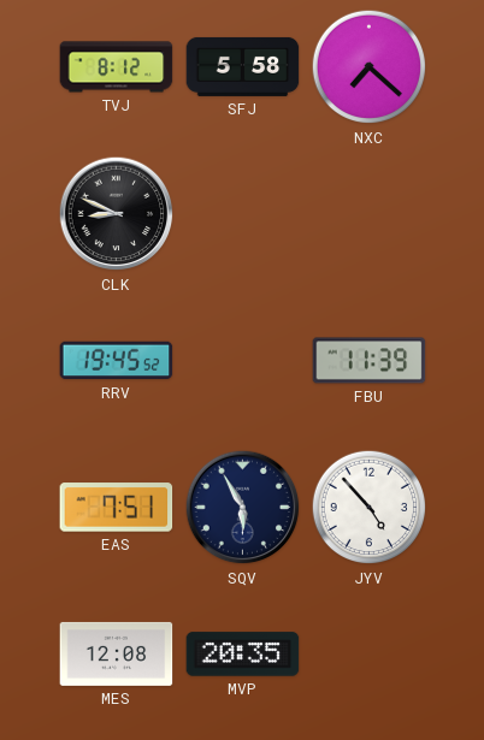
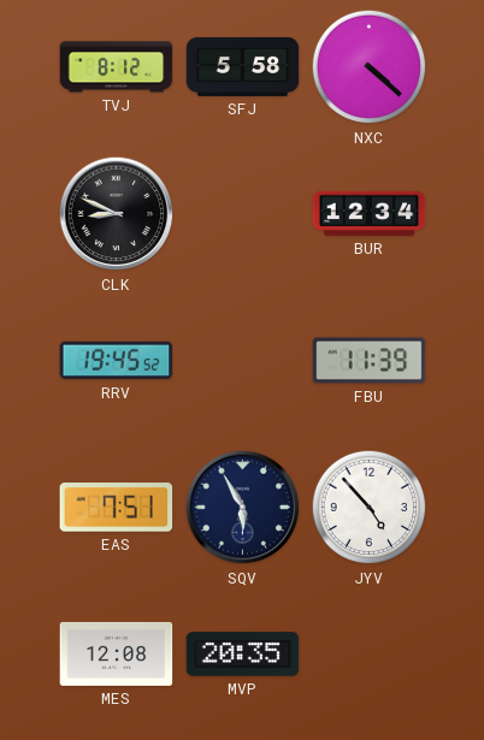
NXC: 7:22 -> 4:22 (370, 67)
BUR: none -> 12:34 (370, 213)
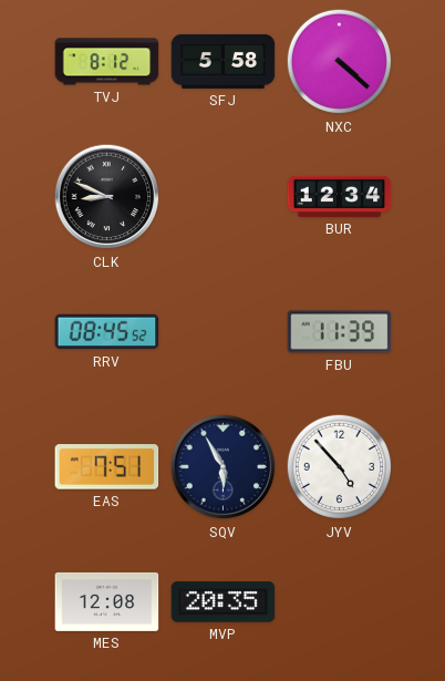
RRV: 19:45 -> 08:45 (107, 332)
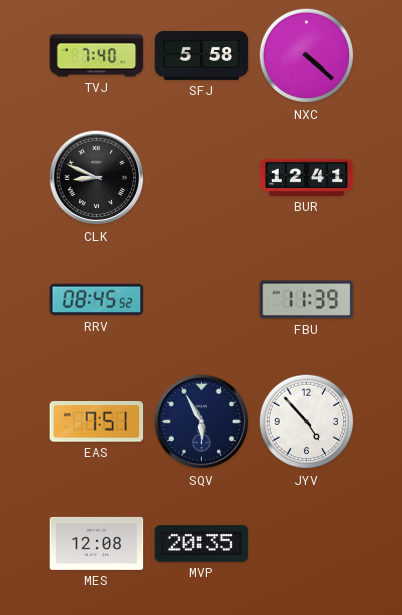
TVJ: 8:12 -> 7:40 (97, 56)
BUR: 12:34 -> 12:41 (307, 177)
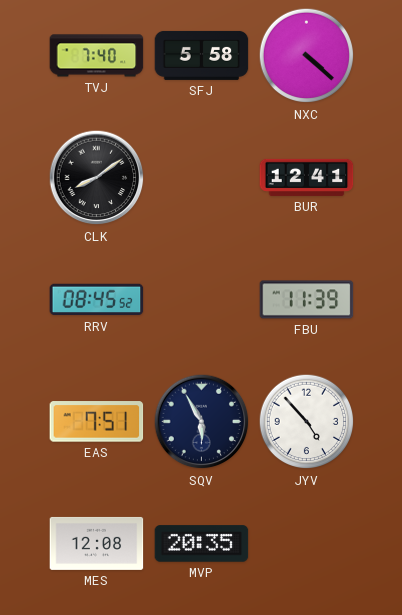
CLK: 8:49 -> 8:09 (97, 178)
